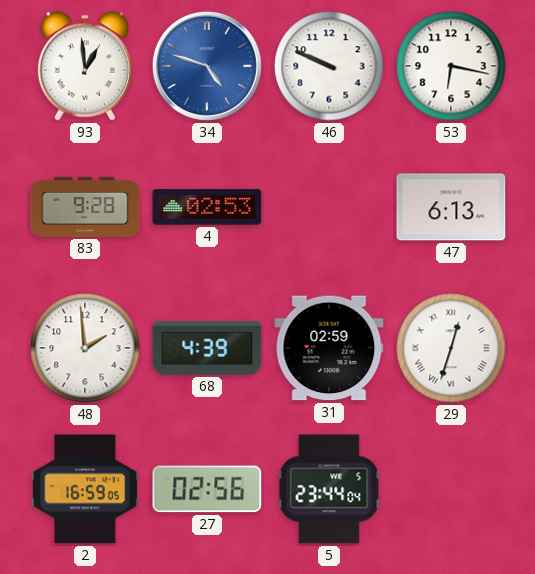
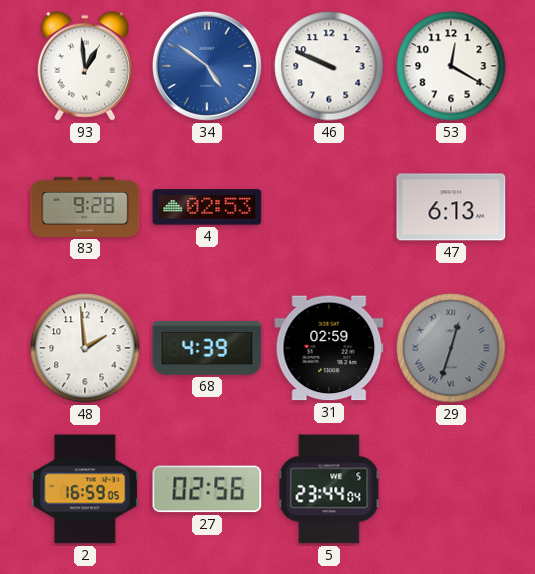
34: 4:48 -> 4:51 (207, 66)
53: 6:17 -> 12:20 (451, 66)
29 dial: white -> grey (451, 348)
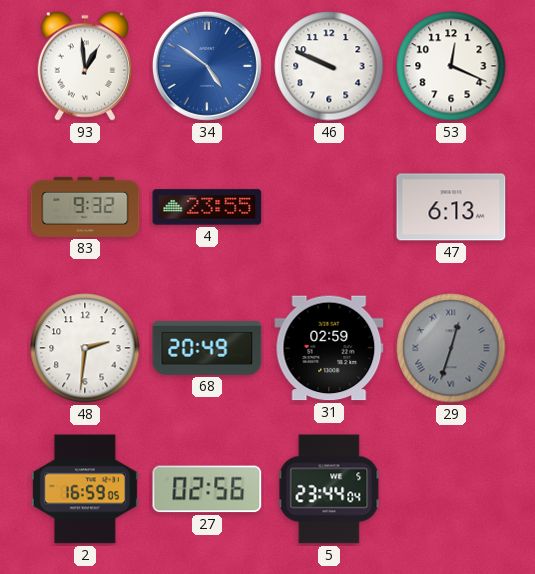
53: 12:20 -> 12:19 (451, 66)
83: 9:28 -> 9:32 (85, 207)
4: 02:53 -> 23:55 (207, 207)
48: 1:59 -> 2:31 (85, 348)
68: 4:39 -> 20:49 (207, 348)
